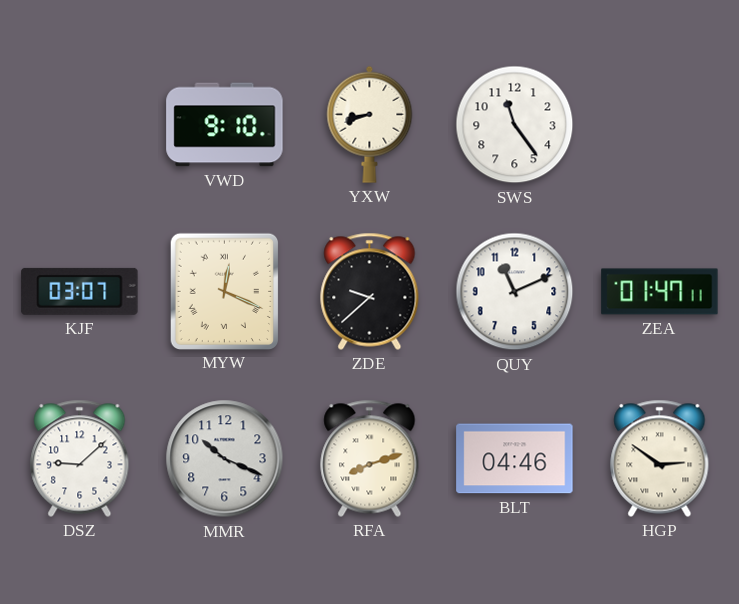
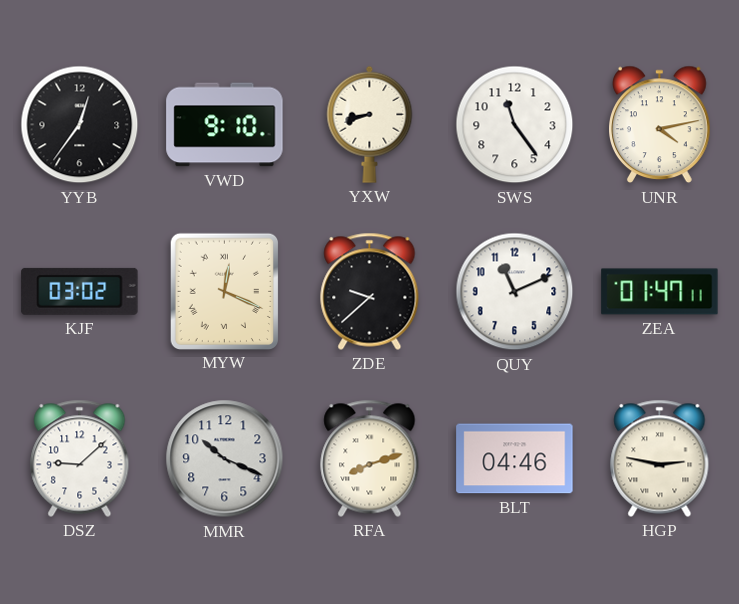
YYB: none -> 12:36 (80, 125)
UNR: none -> 4:13 (660, 125)
KJF: 03:07 -> 03:02 (80, 291)
HGP: 2:51 -> 2:47 (660, 458)
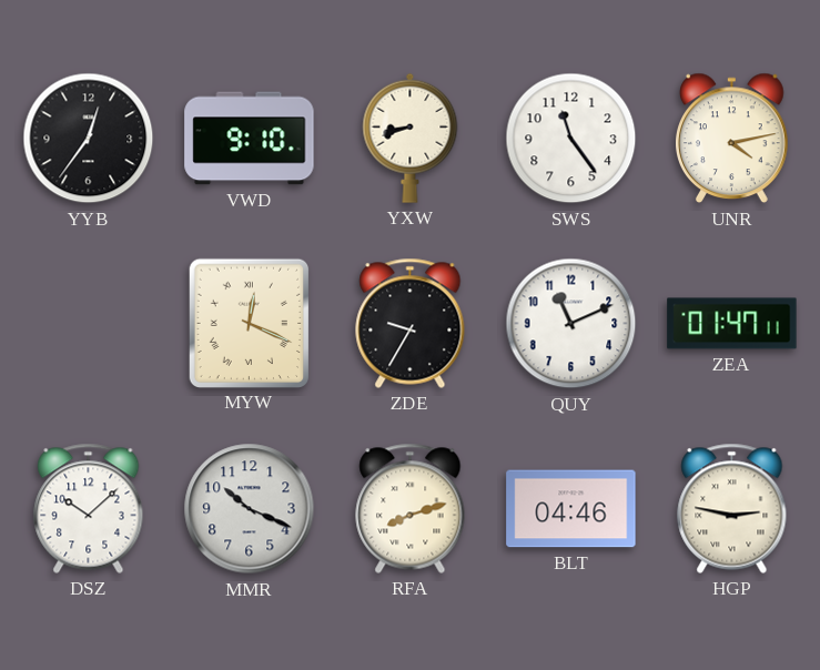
KJF: 03:02 -> none (80, 291)
ZDE: 9:38 -> 9:35 (411, 323)
DSZ: 9:08 -> 10:08 (89, 508)
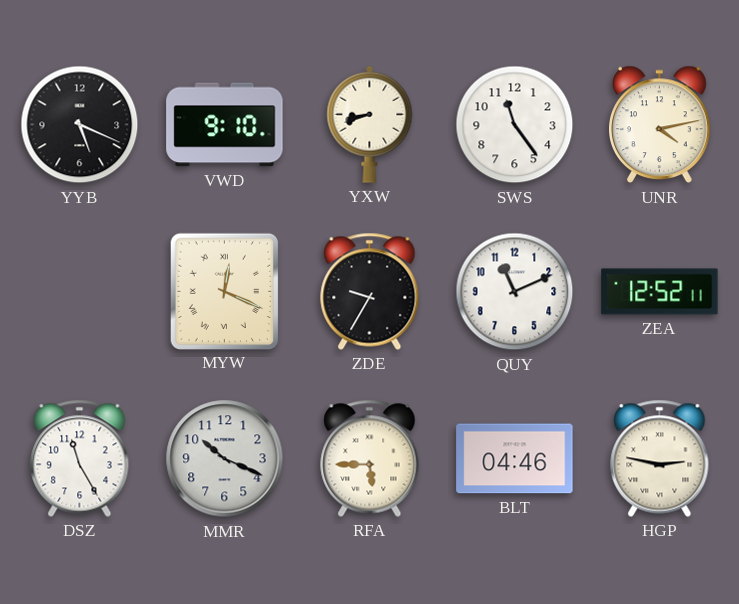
YYB: 12:36 -> 5:19 (80, 125)
ZEA: 01:47 -> 12:52 (660, 292)
DSZ: 10:08 -> 11:25 (80, 458)
RFA: 8:12 -> 5:45 (370, 458)
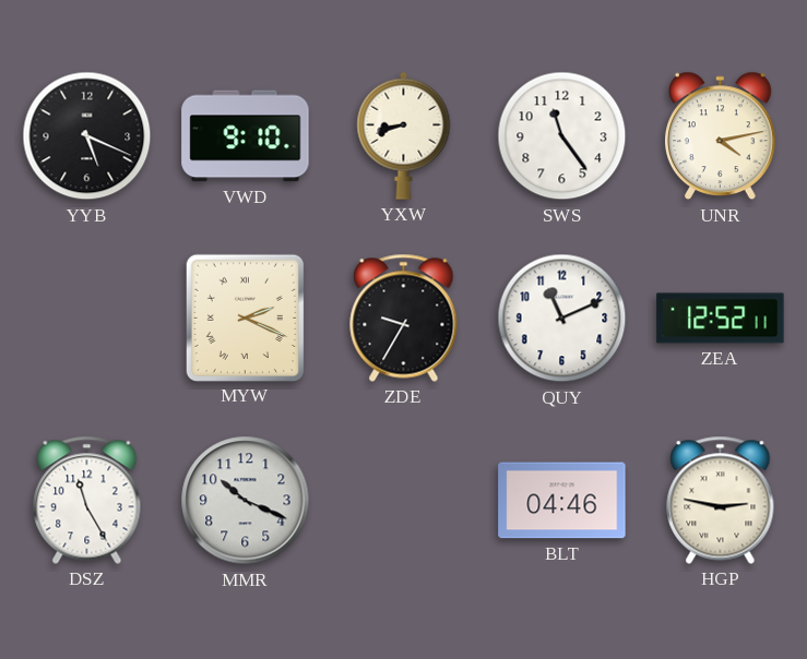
MYW: 12:19 -> 2:19 (245, 317)
RFA: 5:45 -> none (370, 458)
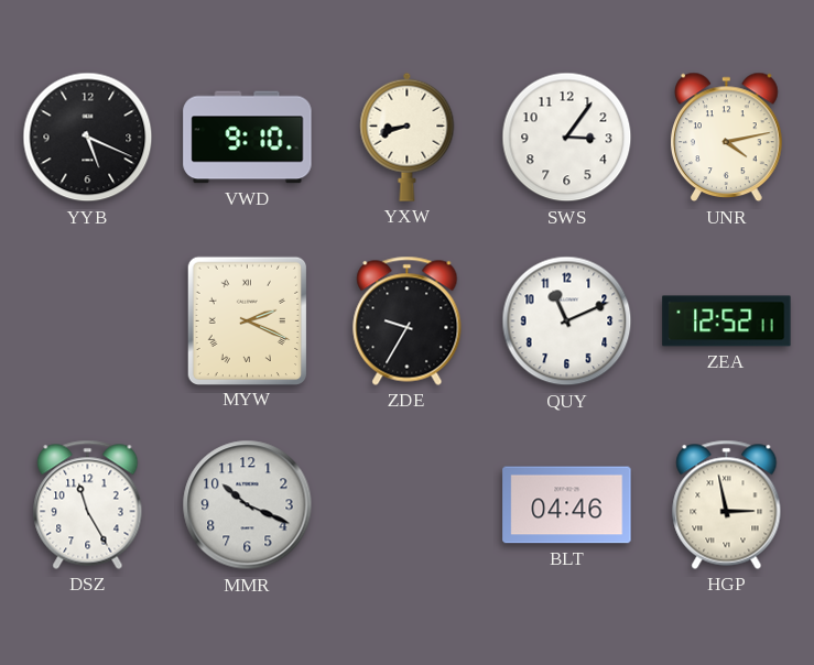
SWS: 11:24 -> 3:06 (567, 138)
HGP: 2:47 -> 2:58 (727, 504)
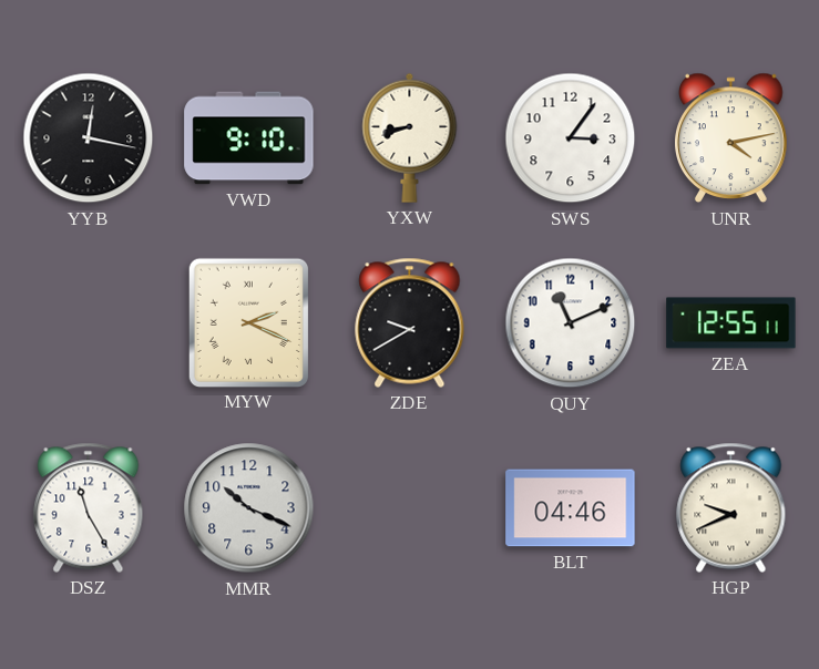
YYB: 5:19 -> 12:17 (89, 138)
ZDE: 9:35 -> 9:40 (410, 322)
ZEA: 12:52 -> 12:55 (731, 323)
HGP: 2:58 -> 9:41 (731, 507)
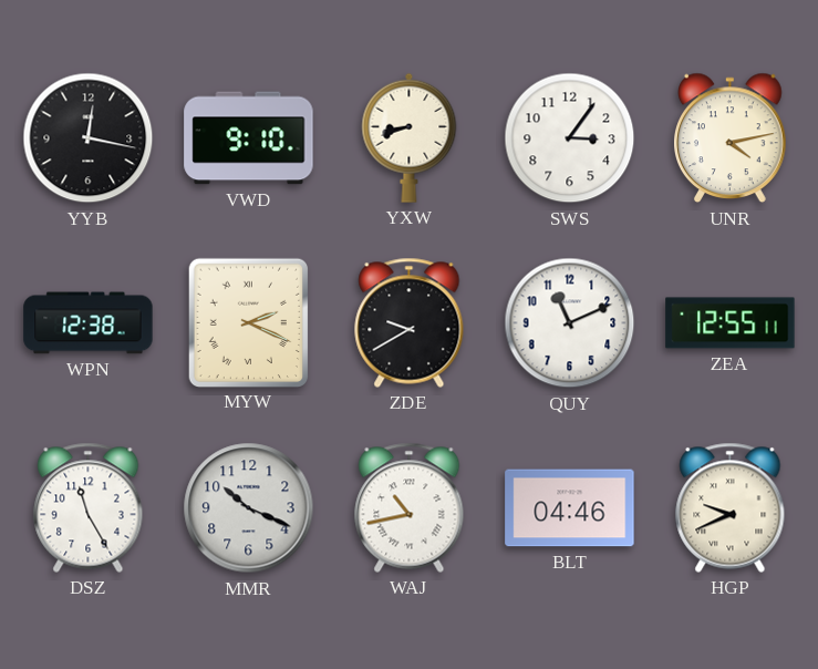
WPN: none -> 12:38 (89, 323)
WAJ: none -> 10:43 (410, 507)
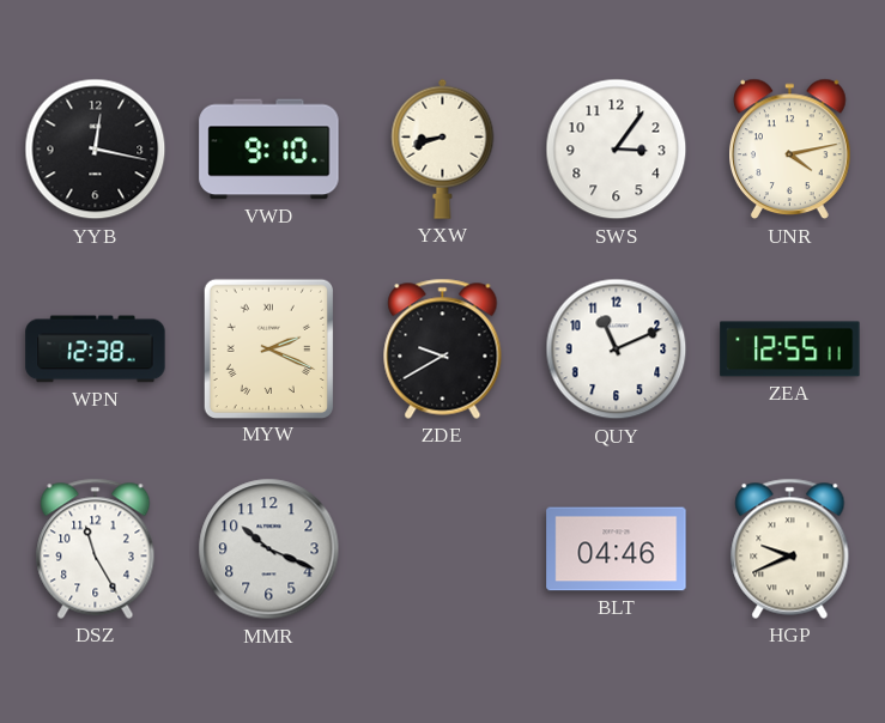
WAJ: 10:43 -> none (410, 507)
